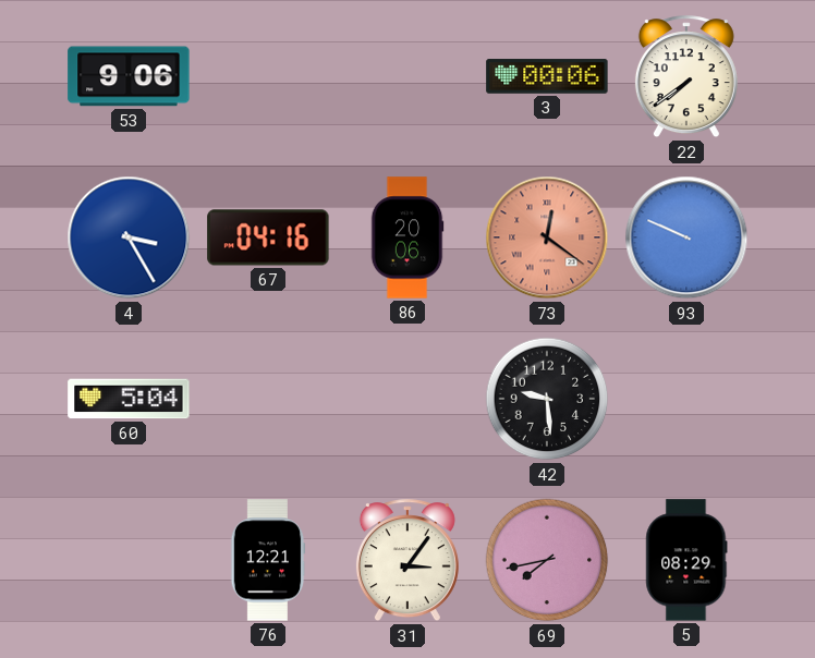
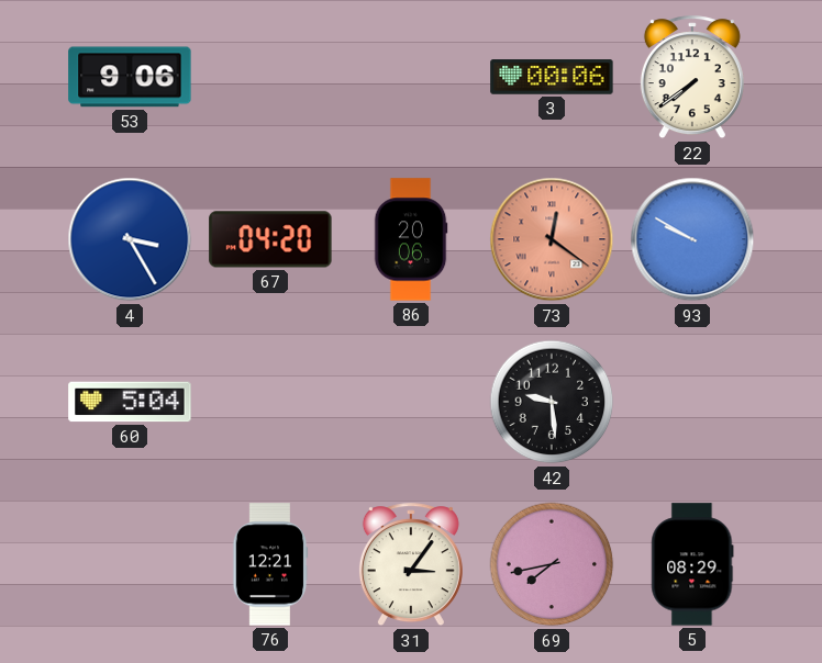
67: 04:16 -> 04:20 (270, 239)
93: 9:49 -> 9:50 (692, 239)
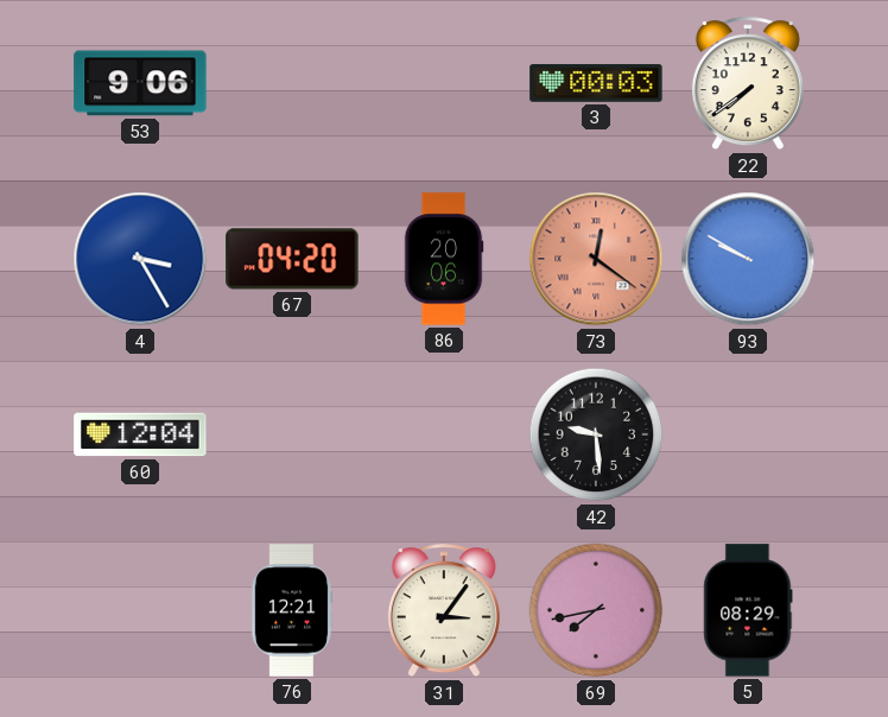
3: 00:06 -> 00:03 (596, 83)
60: 5:04 -> 12:04 (140, 434)
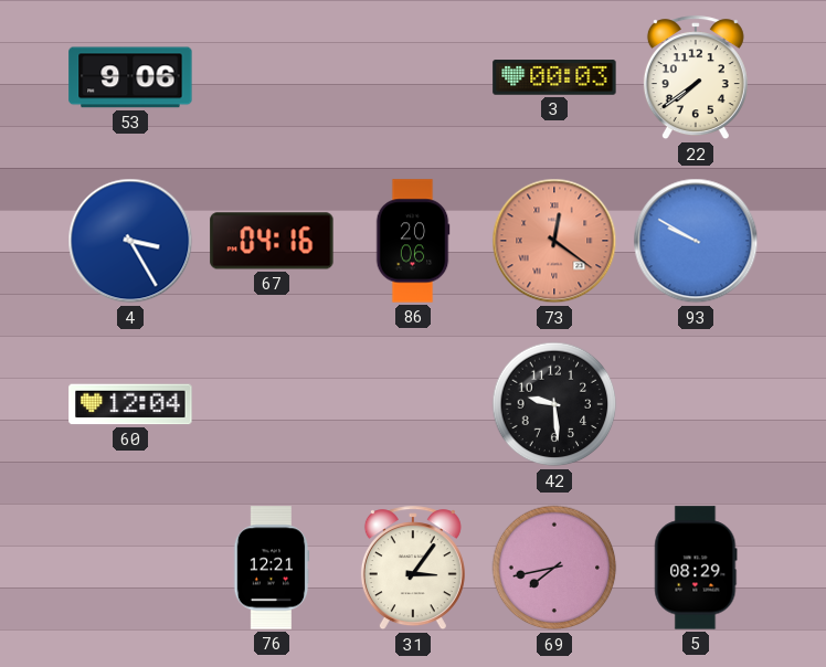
67: 04:20 -> 04:16 (272, 241)
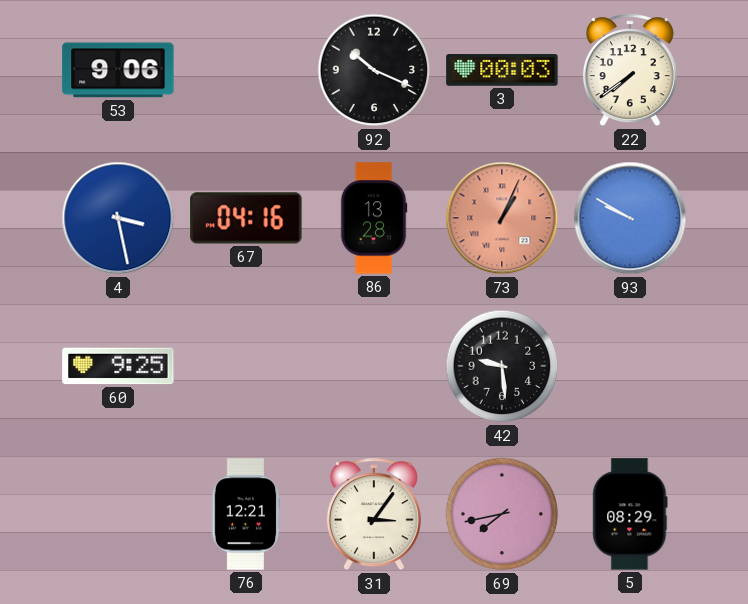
92: none -> 10:19 (374, 70)
4: 3:25 -> 3:28 (118, 218)
86: 20:06 -> 13:28 (374, 218)
73: 12:21 -> 1:04 (502, 218)
60: 12:04 -> 9:25 (118, 366)
